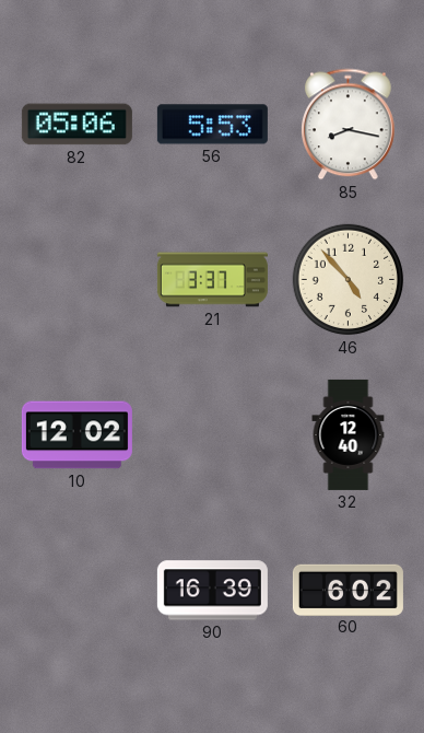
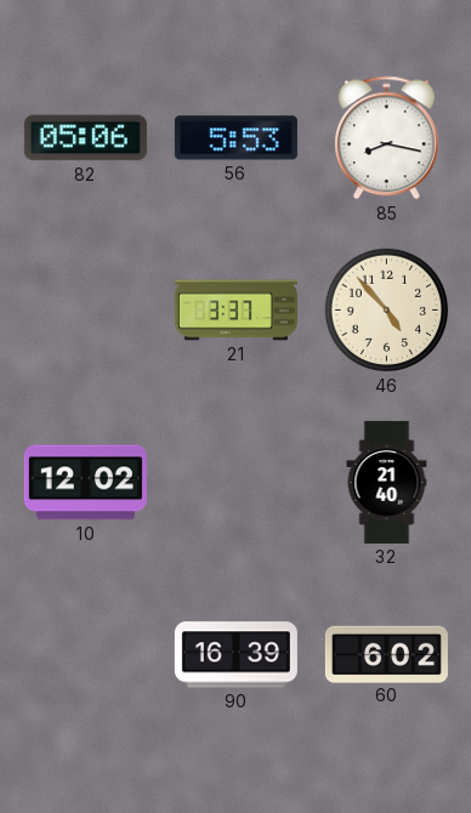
32: 12:40 -> 21:40 (387, 482)
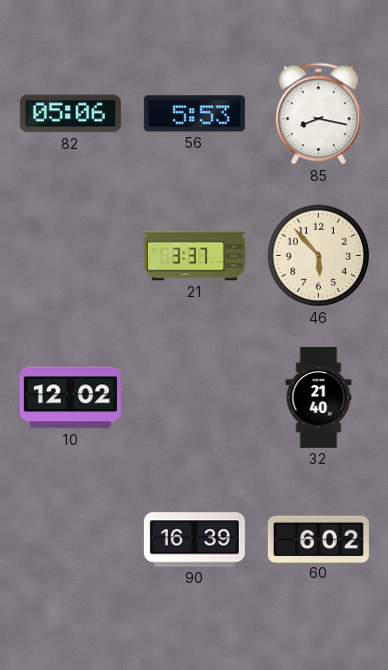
46: 4:53 -> 5:53 (319, 256)
